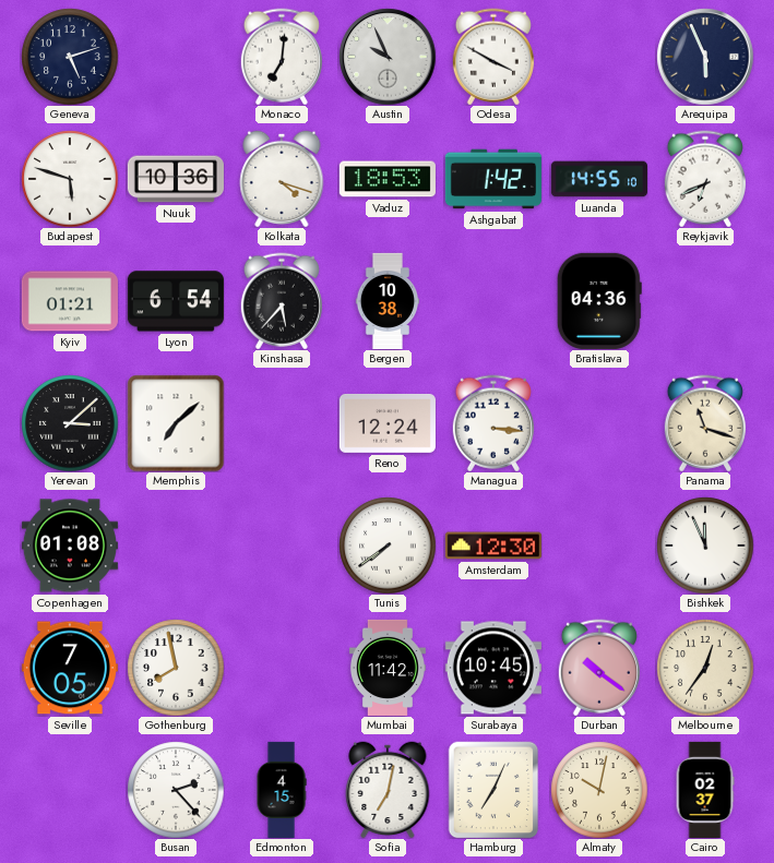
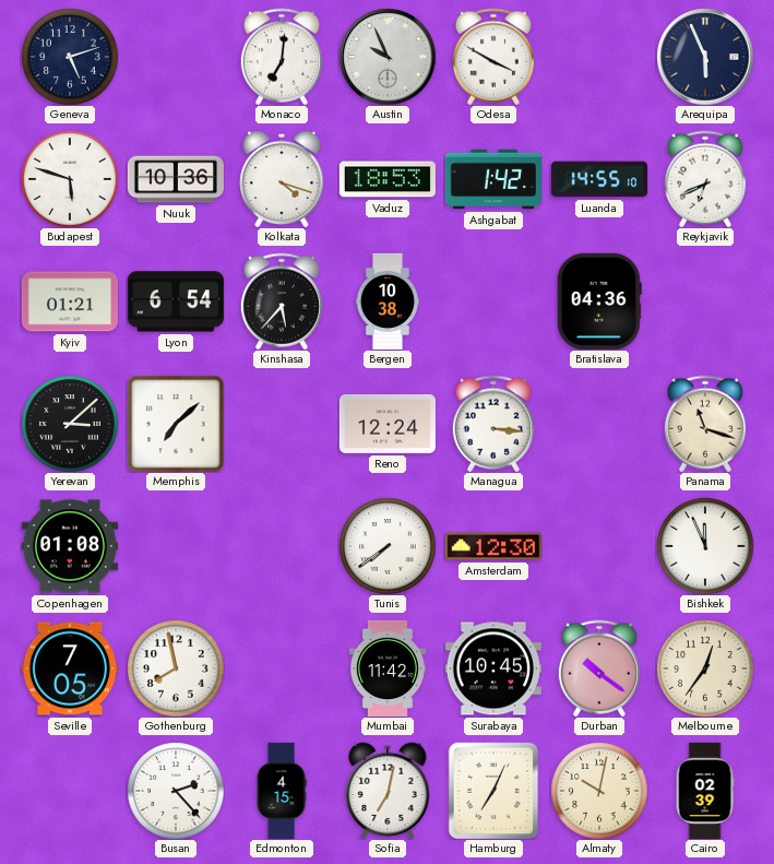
Cairo: 02:37 -> 02:39 (705, 791)
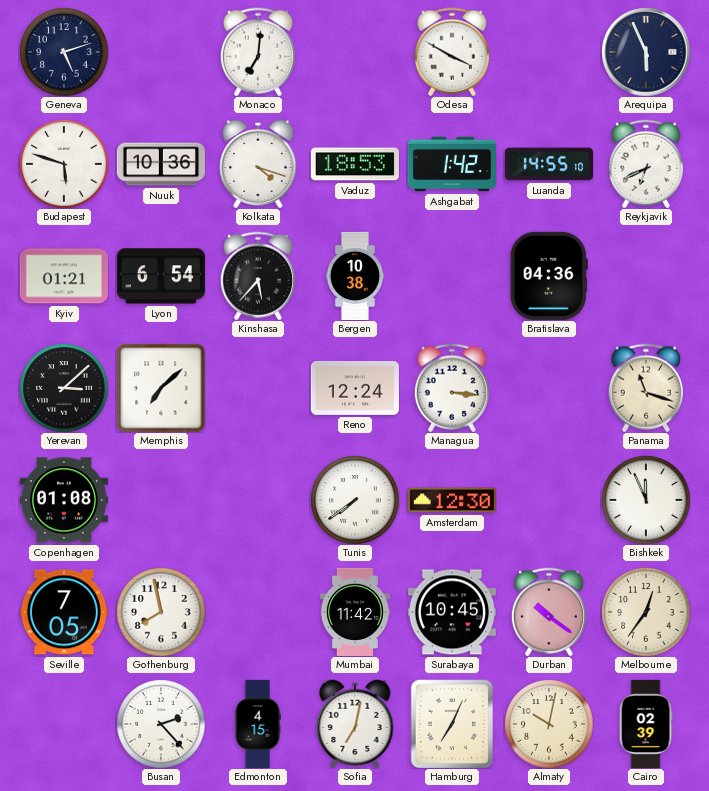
Austin: 9:56 -> none (388, 57)
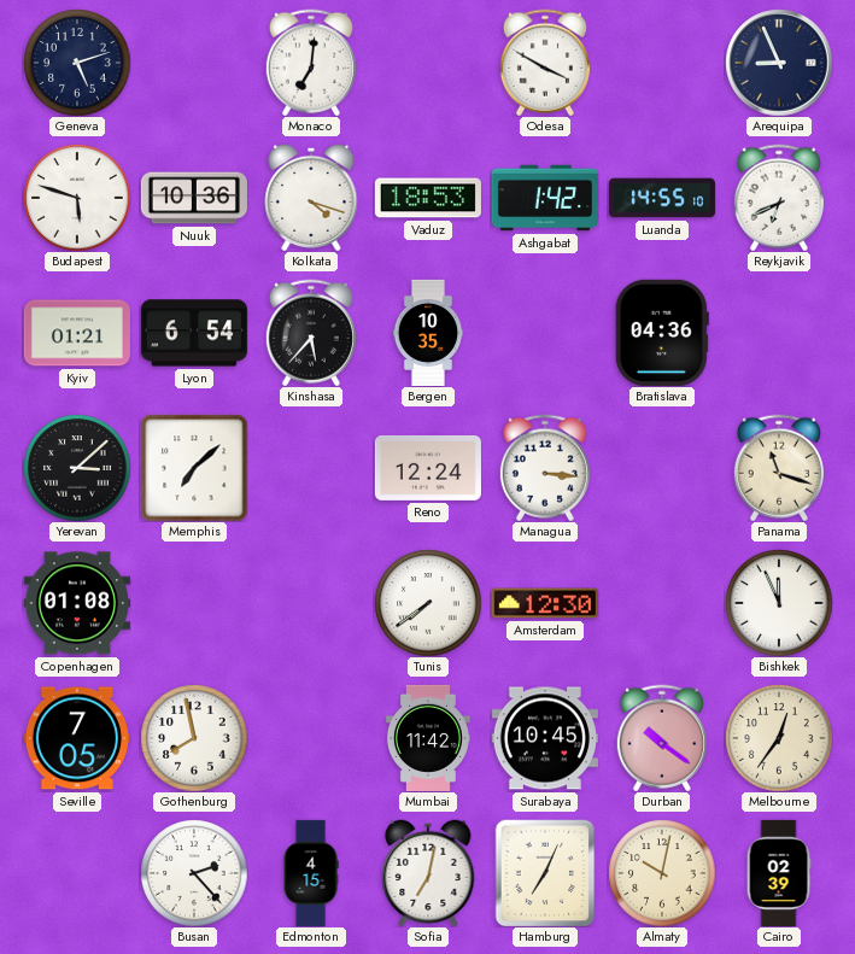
Arequipa: 5:56 -> 8:56 (779, 63)
Bergen: 10:38 -> 10:35 (427, 333)
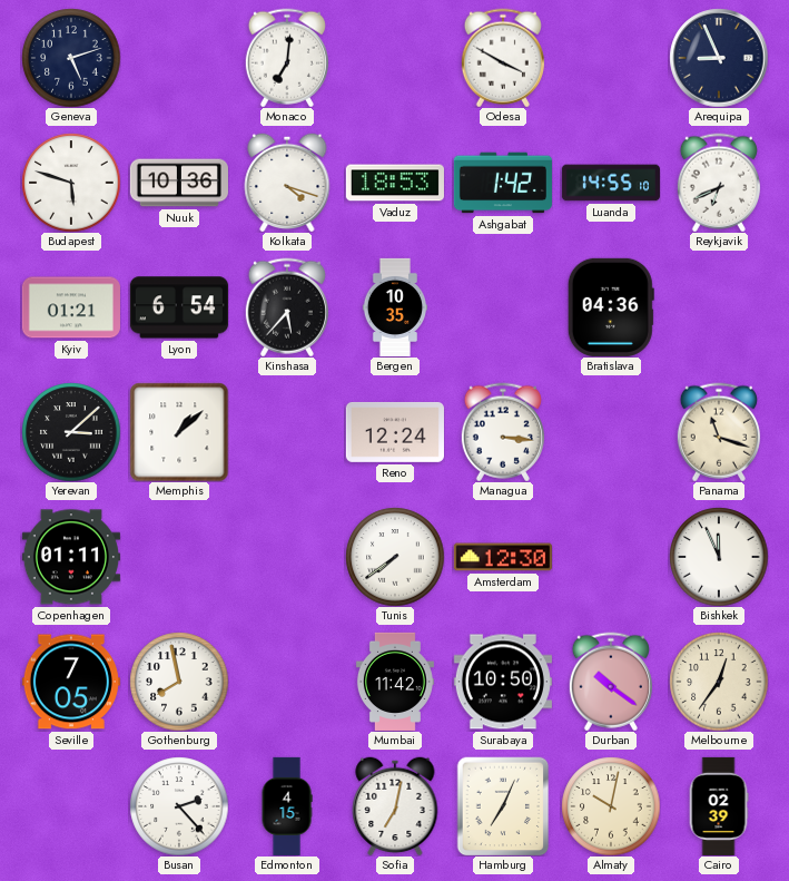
Memphis: 7:08 -> 1:08 (179, 432)
Copenhagen: 01:08 -> 01:11 (71, 557)
Surabaya: 10:45 -> 10:50 (503, 682)
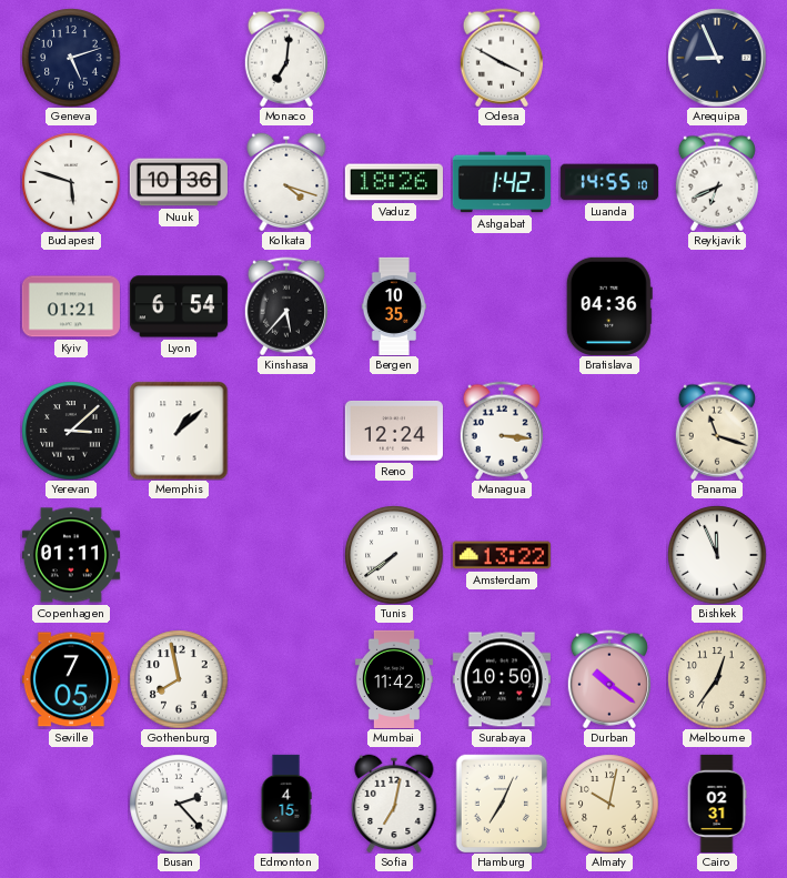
Vaduz: 18:53 -> 18:26 (394, 182)
Amsterdam: 12:30 -> 13:22 (502, 555)
Cairo: 02:39 -> 02:31 (717, 804)
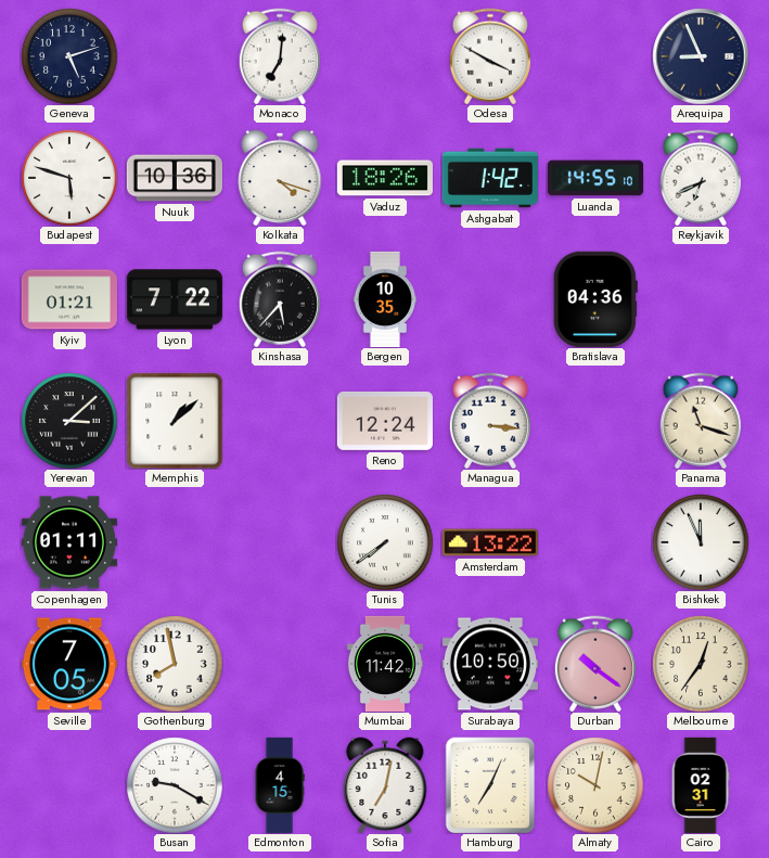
Lyon: 6:54 -> 7:22 (175, 299)
Busan: 2:23 -> 9:20 (175, 785)
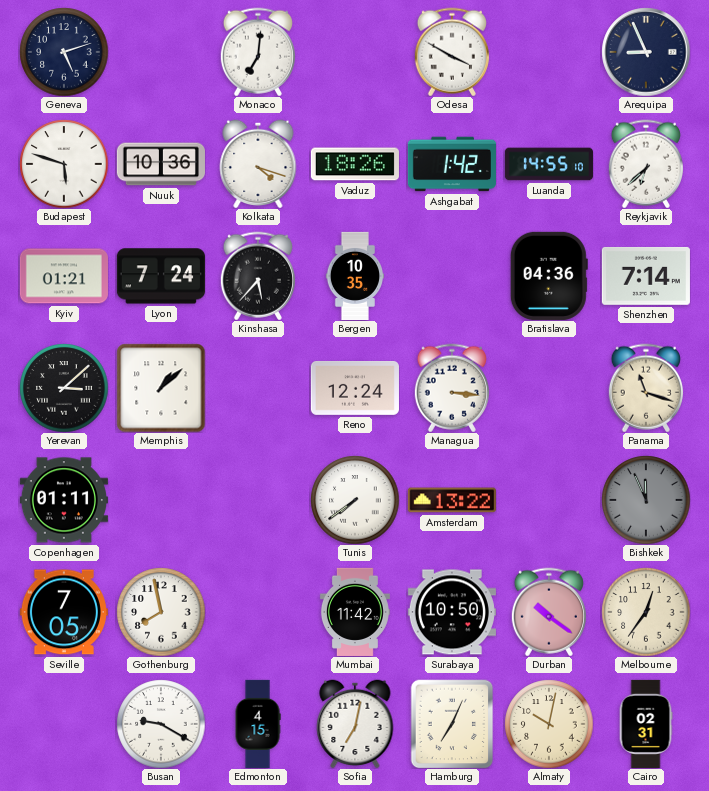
Reykjavik: 6:41 -> 6:38 (646, 164)
Lyon: 7:22 -> 7:24 (161, 276)
Shenzhen: none -> 7:14 (646, 276)
Bishkek dial: white -> grey (646, 500)
